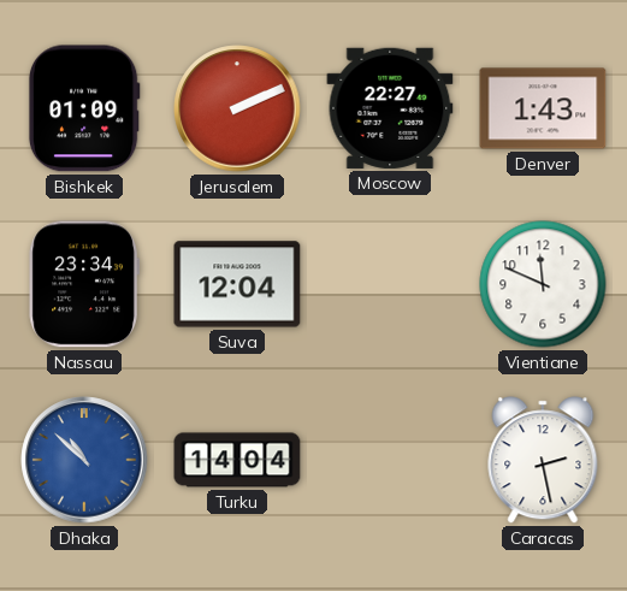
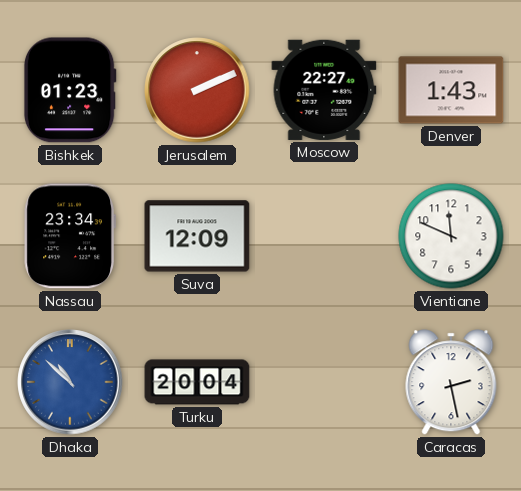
Bishkek: 01:09 -> 01:23 (70, 90)
Suva: 12:04 -> 12:09 (197, 236)
Turku: 14:04 -> 20:04 (197, 382)
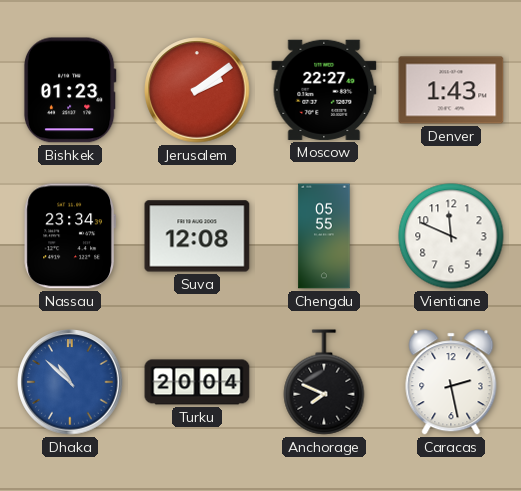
Jerusalem: 2:11 -> 2:09 (197, 90)
Suva: 12:09 -> 12:08 (197, 236)
Chengdu: none -> 05:55 (324, 236)
Anchorage: none -> 7:49 (324, 382)
